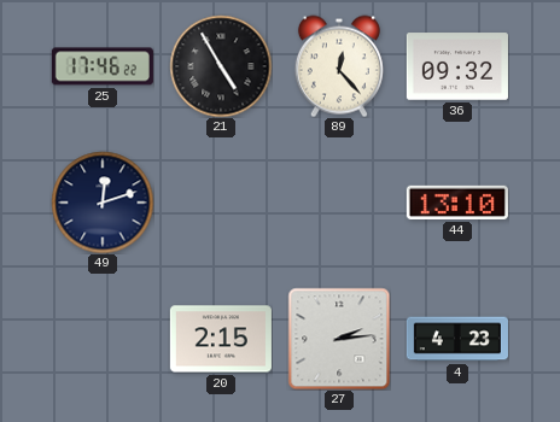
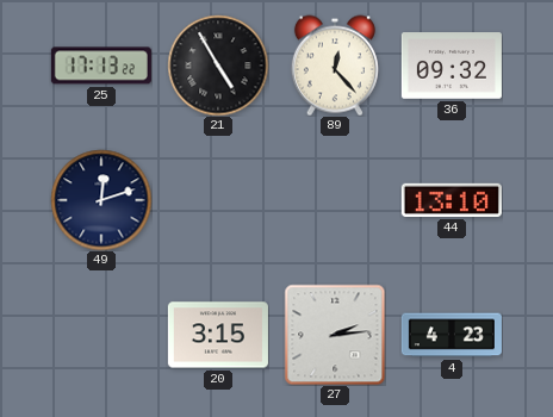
25: 17:46 -> 17:13 (101, 66)
20: 2:15 -> 3:15 (218, 335)
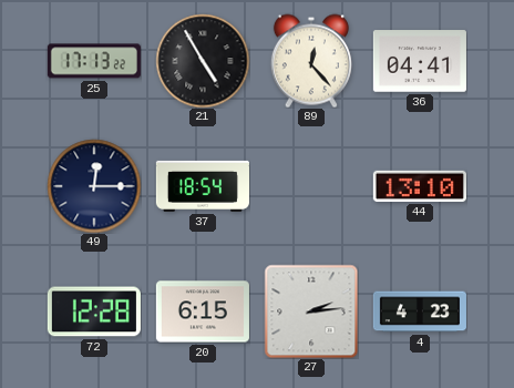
36: 09:32 -> 04:41 (420, 61)
49: 12:12 -> 12:15 (94, 186)
37: none -> 18:54 (203, 186)
72: none -> 12:28 (94, 312)
20: 3:15 -> 6:15 (203, 312)
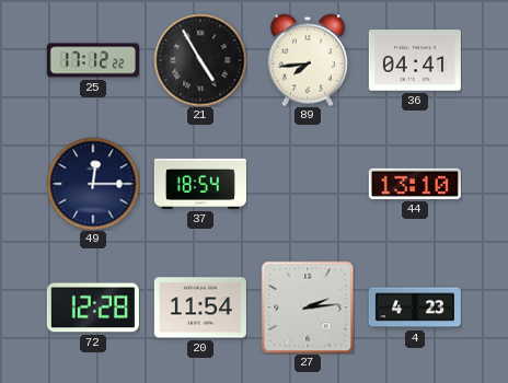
25: 17:13 -> 17:12 (93, 60)
89: 12:23 -> 7:44 (308, 60)
20: 6:15 -> 11:54 (200, 307)
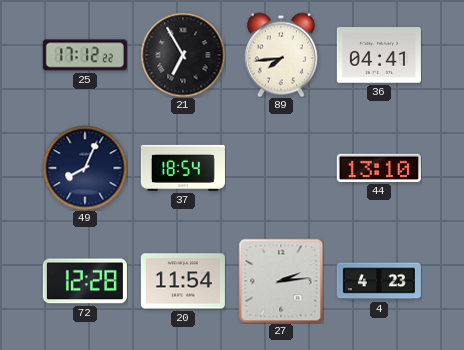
21: 4:55 -> 6:55 (183, 55)
49: 12:15 -> 8:04 (85, 168)
